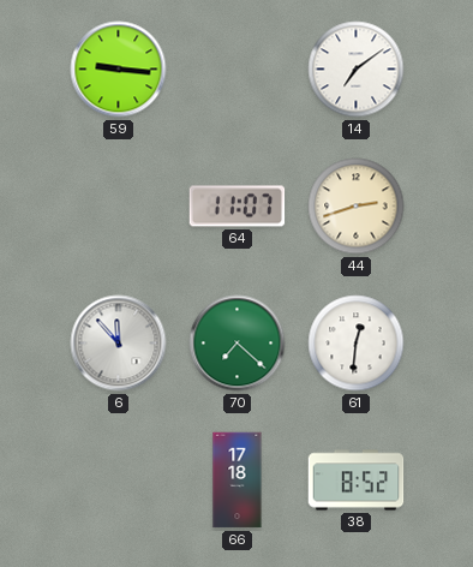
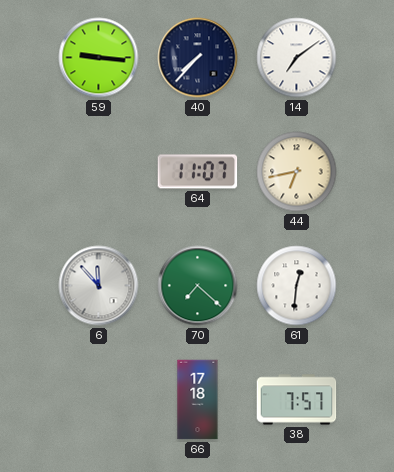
40: none -> 7:37 (198, 58)
44: 2:42 -> 6:43 (297, 172)
38: 8:52 -> 7:57 (297, 400)
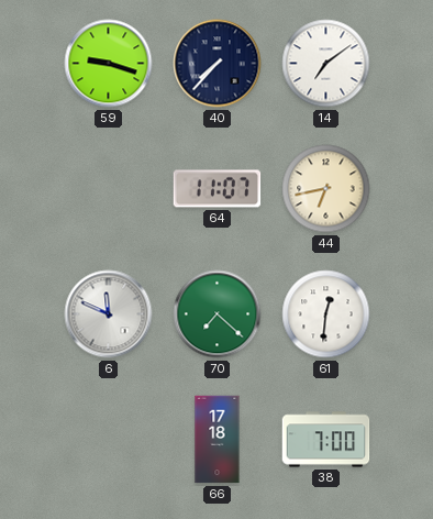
59: 9:16 -> 9:18 (109, 64)
6: 11:53 -> 11:49 (109, 314)
38: 7:57 -> 7:00 (326, 440)
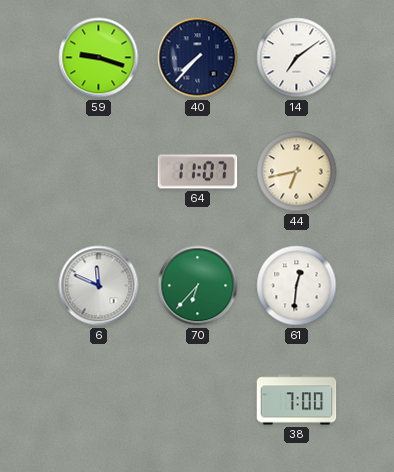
70: 7:22 -> 6:37 (198, 286)
66: 17:18 -> none (218, 440)
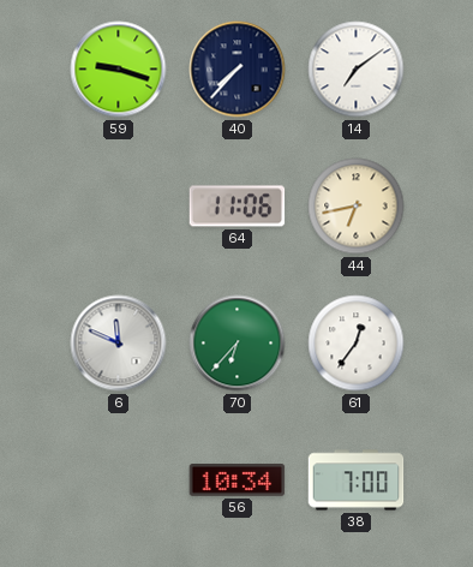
64: 11:07 -> 11:06 (238, 207)
61: 12:31 -> 12:36 (357, 344)
56: none -> 10:34 (238, 481)
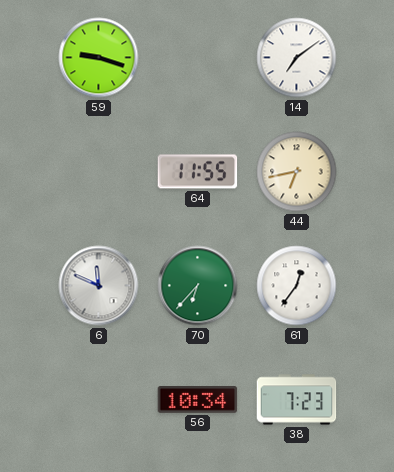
40: 7:37 -> none (238, 70)
64: 11:06 -> 11:55 (198, 172)
38: 7:00 -> 7:23 (297, 400)
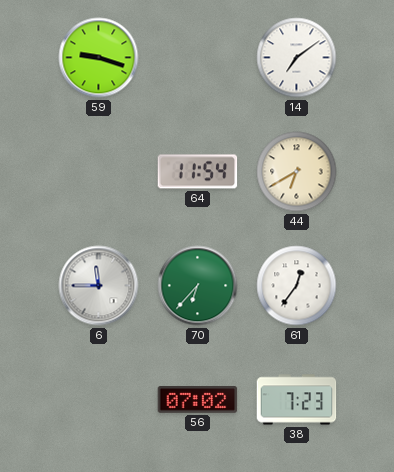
64: 11:55 -> 11:54 (198, 172)
44: 6:43 -> 6:40 (297, 172)
6: 11:49 -> 11:45 (99, 286)
56: 10:34 -> 07:02 (198, 400)
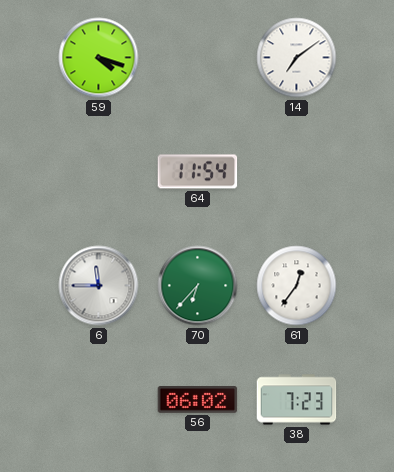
59: 9:18 -> 4:18 (99, 58)
44: 6:40 -> none (297, 172)
56: 07:02 -> 06:02 (198, 400)
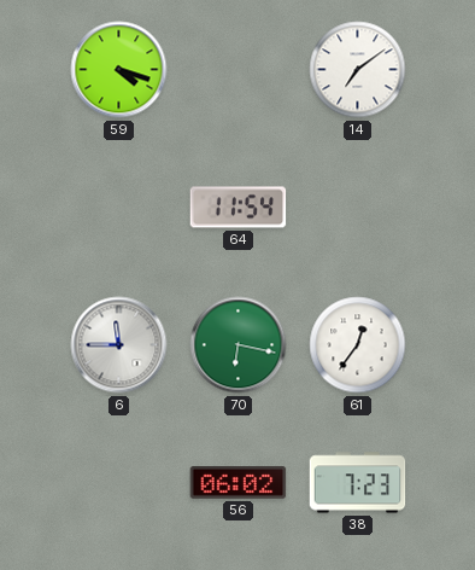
70: 6:37 -> 6:17 (239, 345)
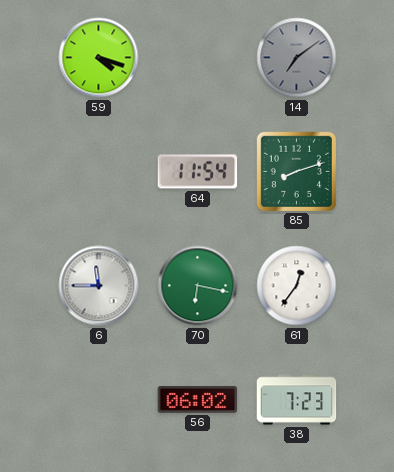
14 dial: white -> grey (297, 58)
85: none -> 8:12 (296, 171)
